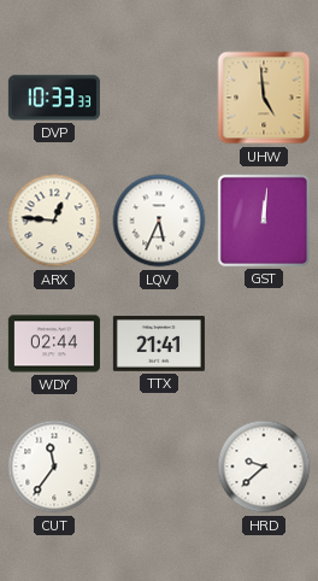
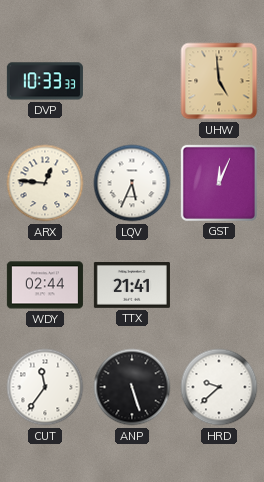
GST: 12:01 -> 12:04 (219, 183)
ANP: none -> 5:27 (132, 387)
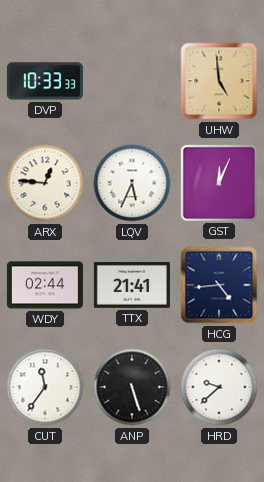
HCG: none -> 4:44 (219, 285)
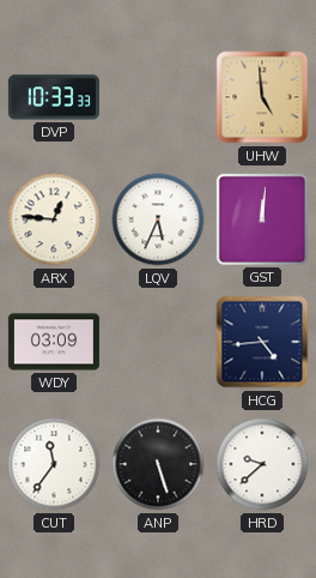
GST: 12:04 -> 12:01 (262, 219)
WDY: 02:44 -> 03:09 (54, 342)
TTX: 21:41 -> none (132, 286)
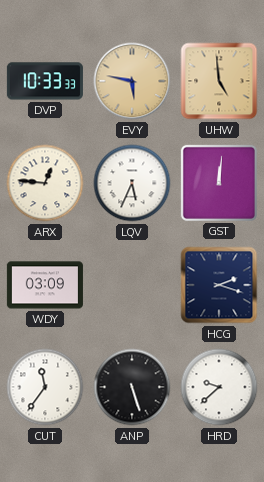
EVY: none -> 5:47 (132, 81)
HCG: 4:44 -> 2:18 (219, 285)
